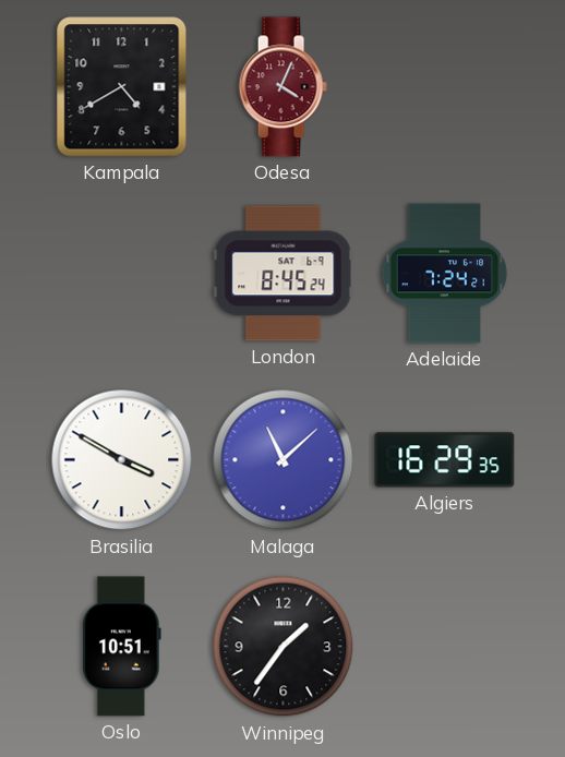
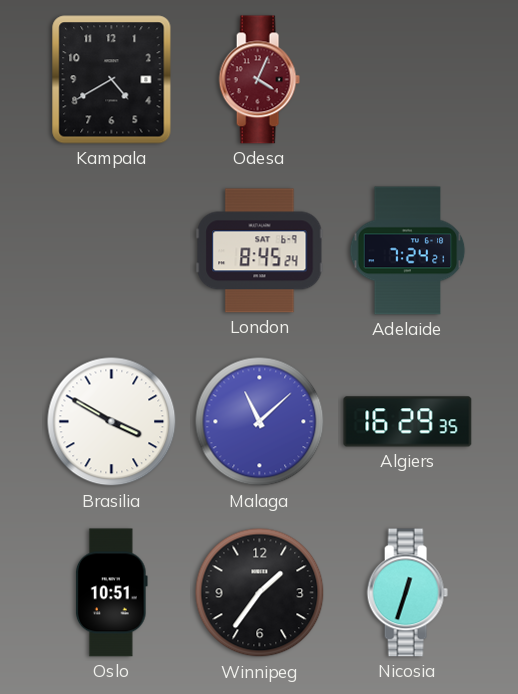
Nicosia: none -> 12:33 (407, 593)
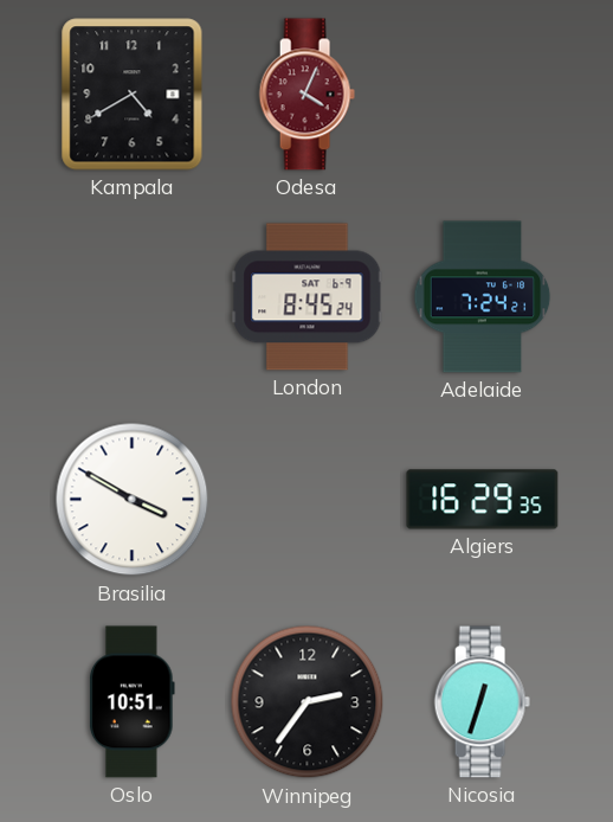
Malaga: 11:08 -> none (260, 422)
Winnipeg: 1:36 -> 2:36 (308, 702)
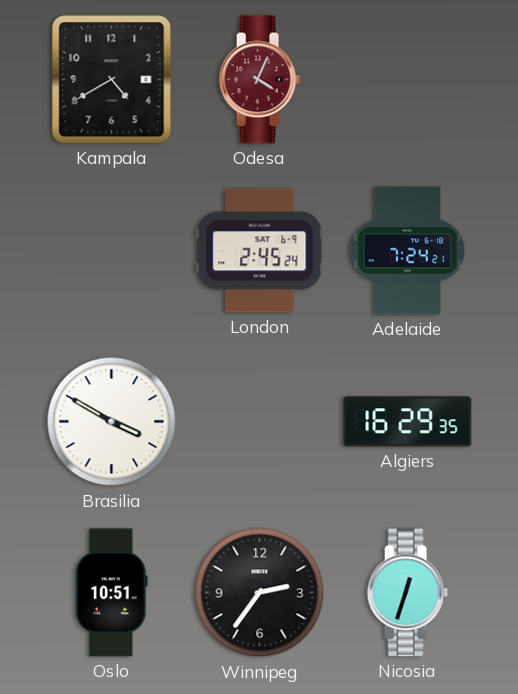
London: 8:45 -> 2:45 (260, 251)
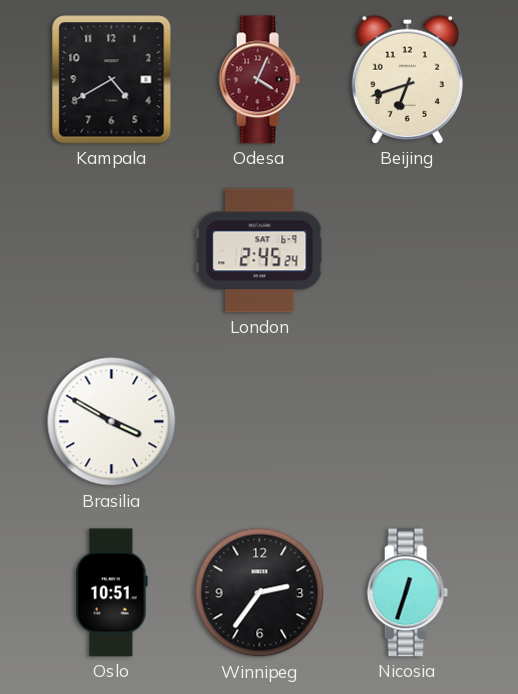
Beijing: none -> 6:42 (407, 79)
Adelaide: 7:24 -> none (408, 251)
Algiers: 16:29 -> none (408, 422)
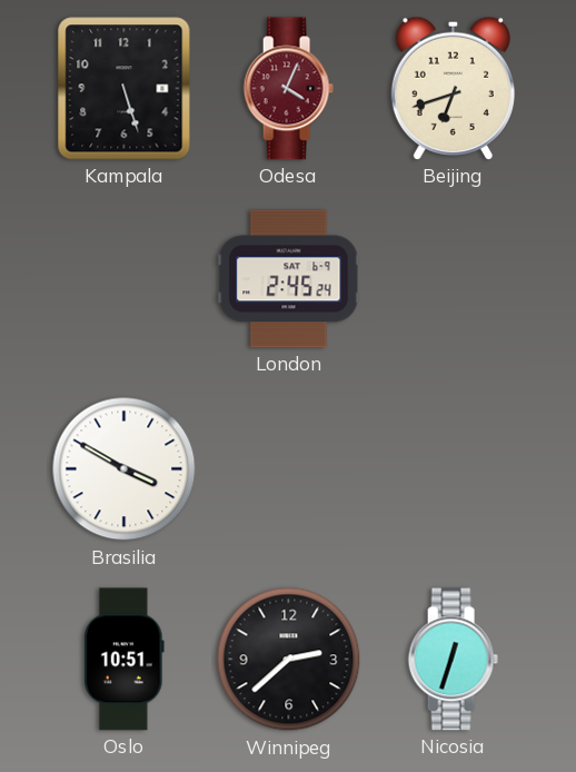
Kampala: 4:40 -> 5:27 (125, 89)
Winnipeg: 2:36 -> 2:38 (289, 660)
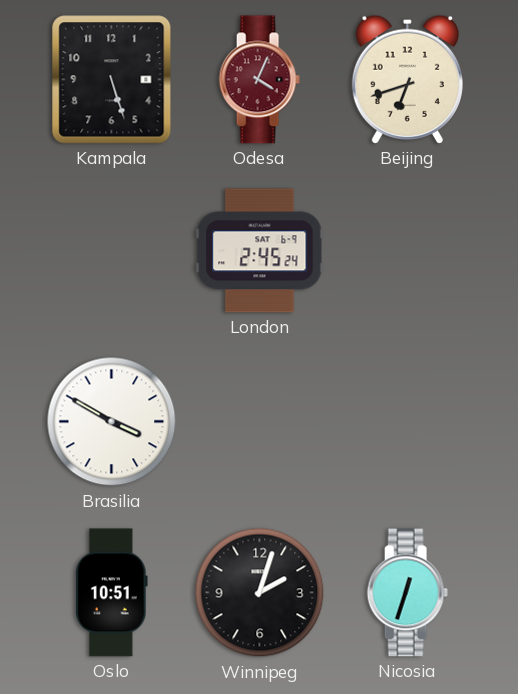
Winnipeg: 2:38 -> 2:03 (260, 593)
